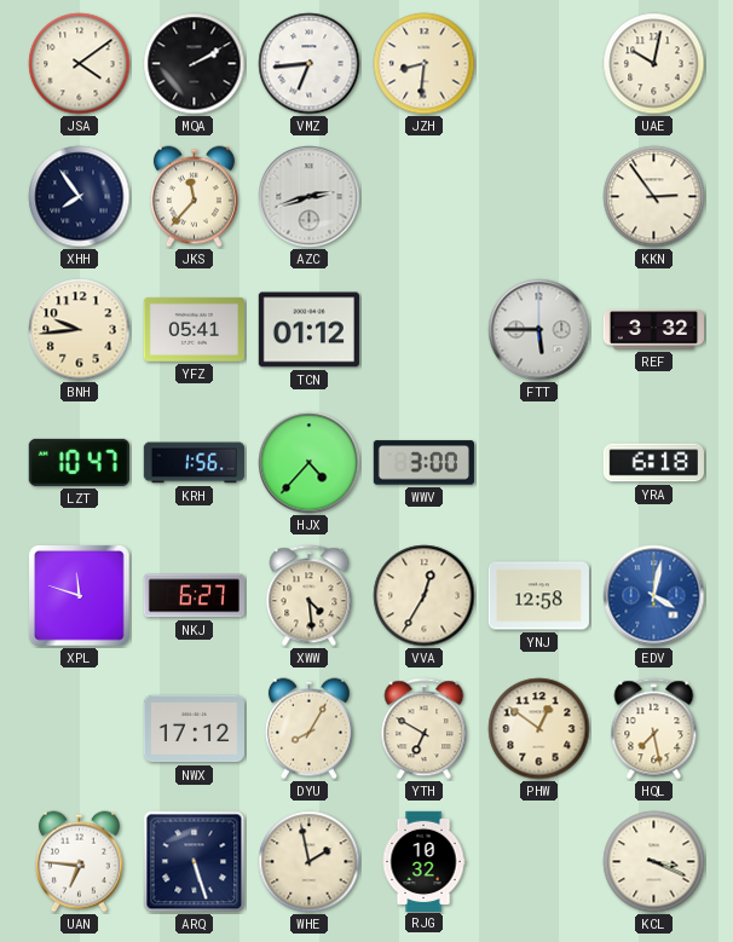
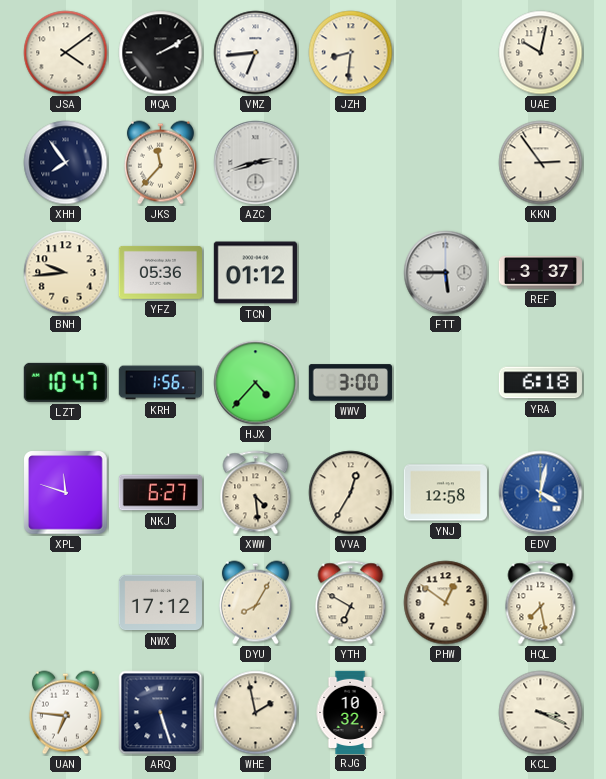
YFZ: 05:41 -> 05:36 (160, 272)
REF: 3:32 -> 3:37 (540, 273)
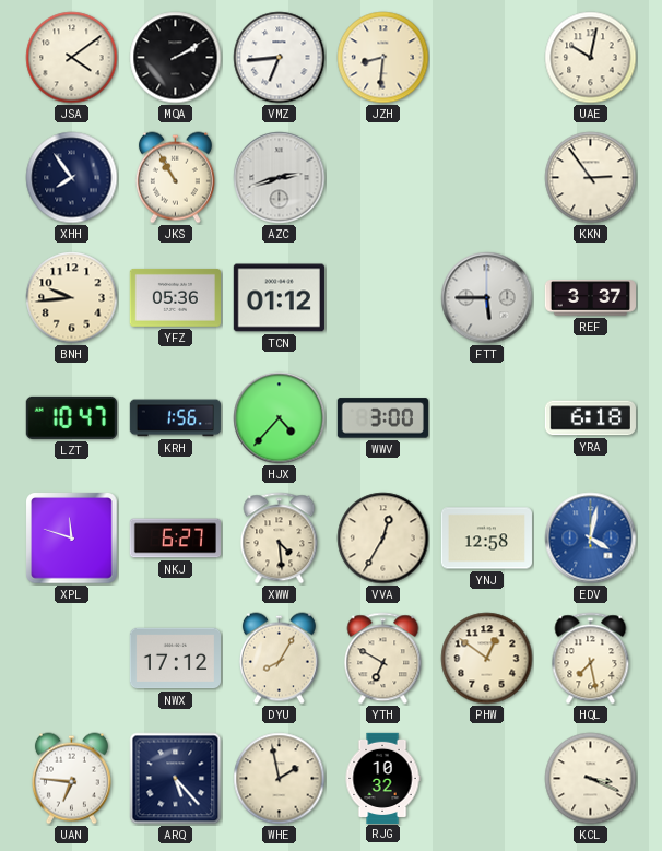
JKS: 11:37 -> 10:55 (175, 178)
ARQ: 5:27 -> 5:23 (176, 779)
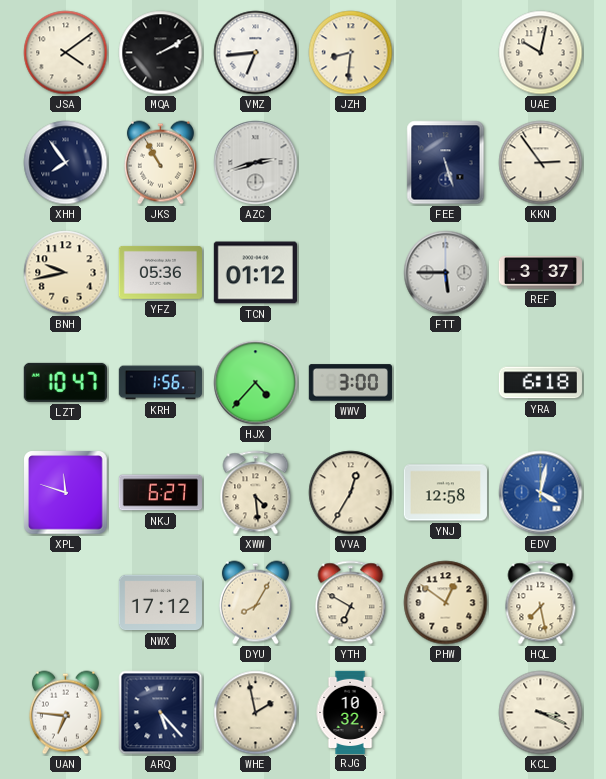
FEE: none -> 5:27 (446, 163)
BNH: 9:44 -> 9:43 (66, 273)
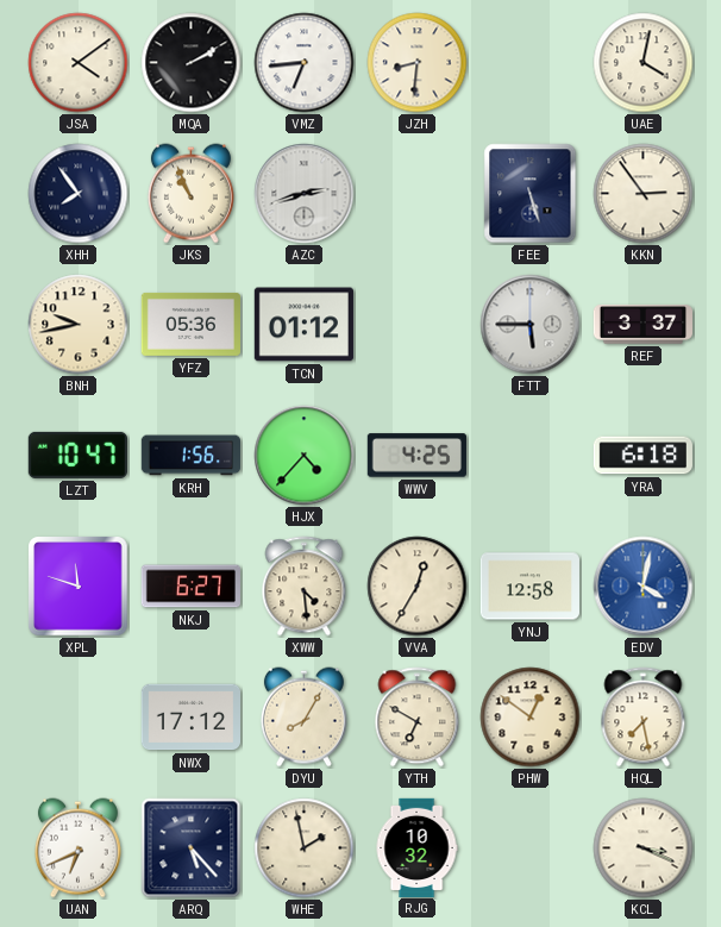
UAE: 10:02 -> 4:02 (644, 63)
JKS: 10:55 -> 10:56 (190, 194)
WWV: 3:00 -> 4:25 (416, 456)
UAN: 6:46 -> 6:41 (77, 848)
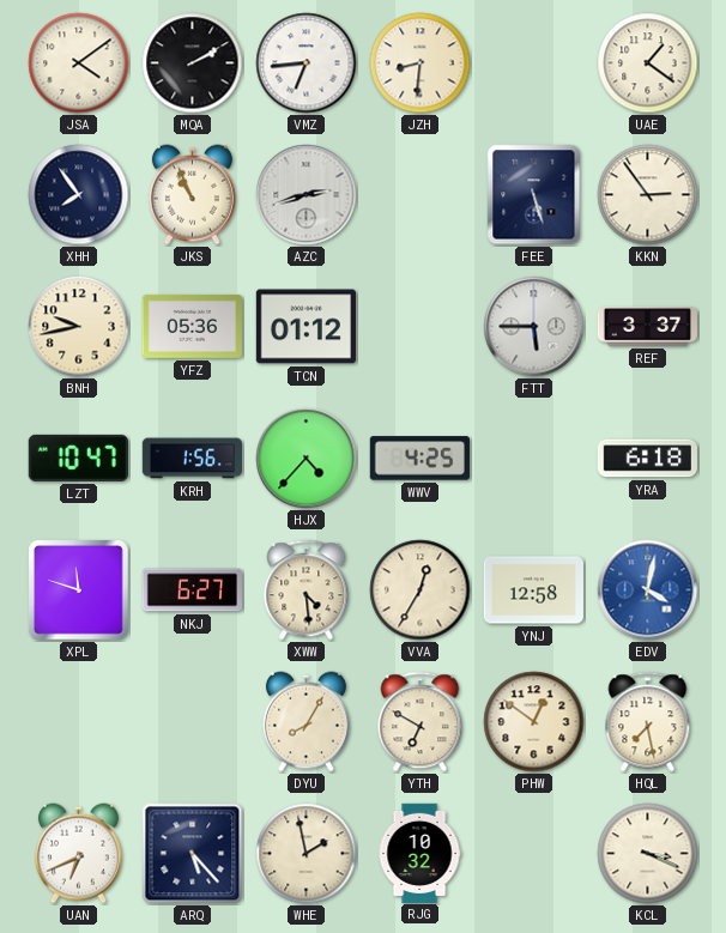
UAE: 4:02 -> 1:21 (648, 63)
NWX: 17:12 -> none (190, 718)
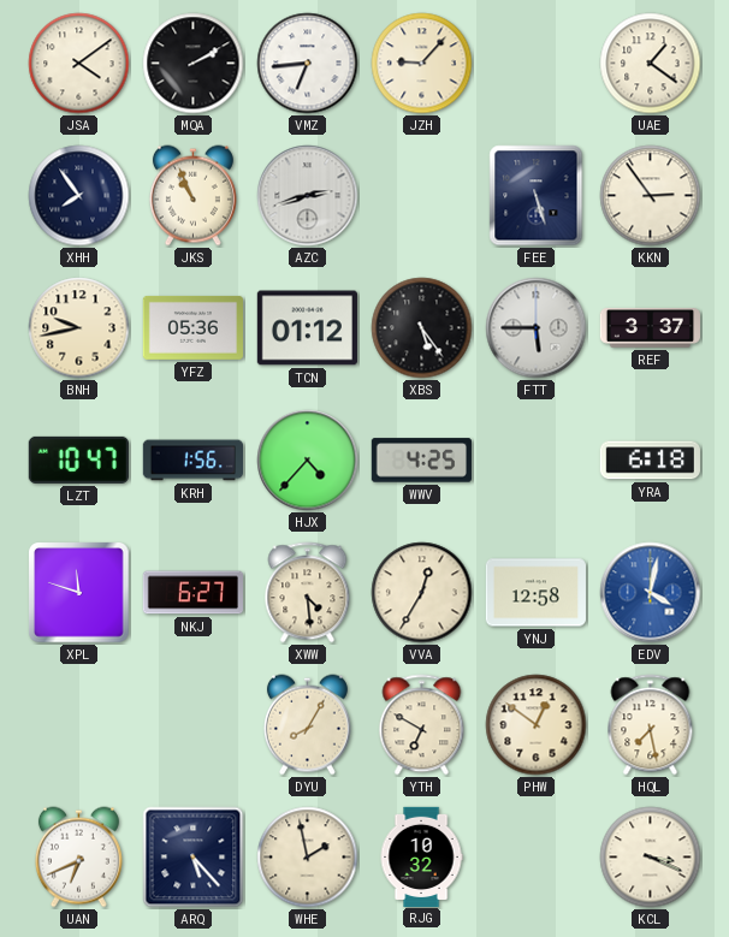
JZH: 8:31 -> 9:07 (422, 64)
XBS: none -> 5:24 (422, 328)
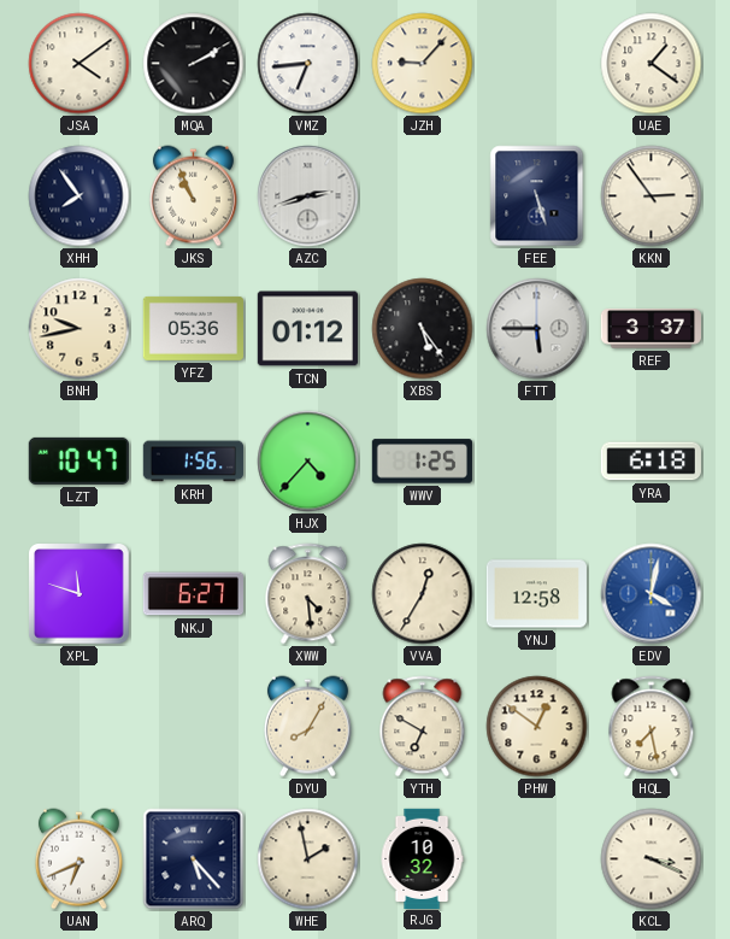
WWV: 4:25 -> 1:25 (422, 462)
